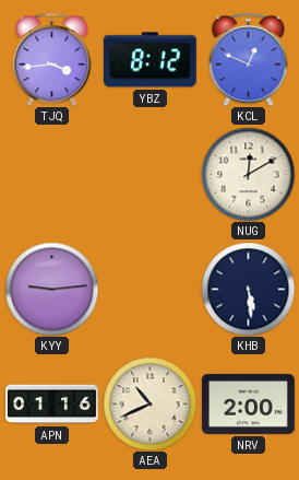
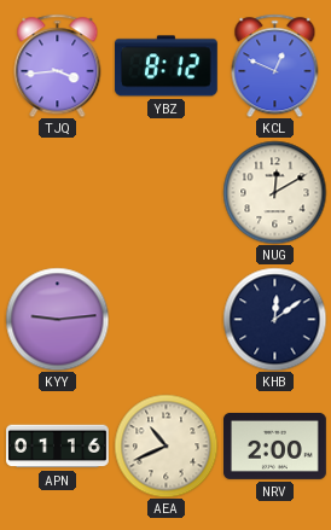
KHB: 5:29 -> 12:09 (274, 319)
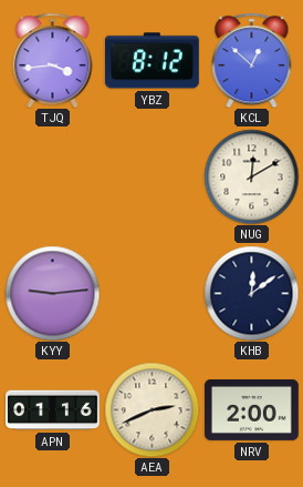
KCL: 12:49 -> 12:52 (252, 60)
AEA: 10:41 -> 2:41 (151, 409)
